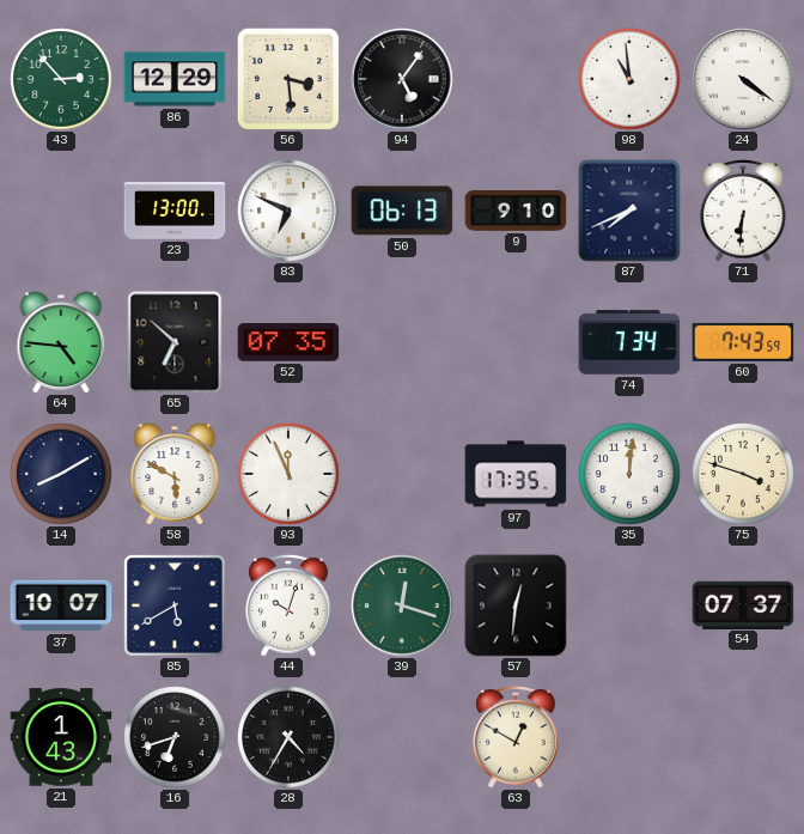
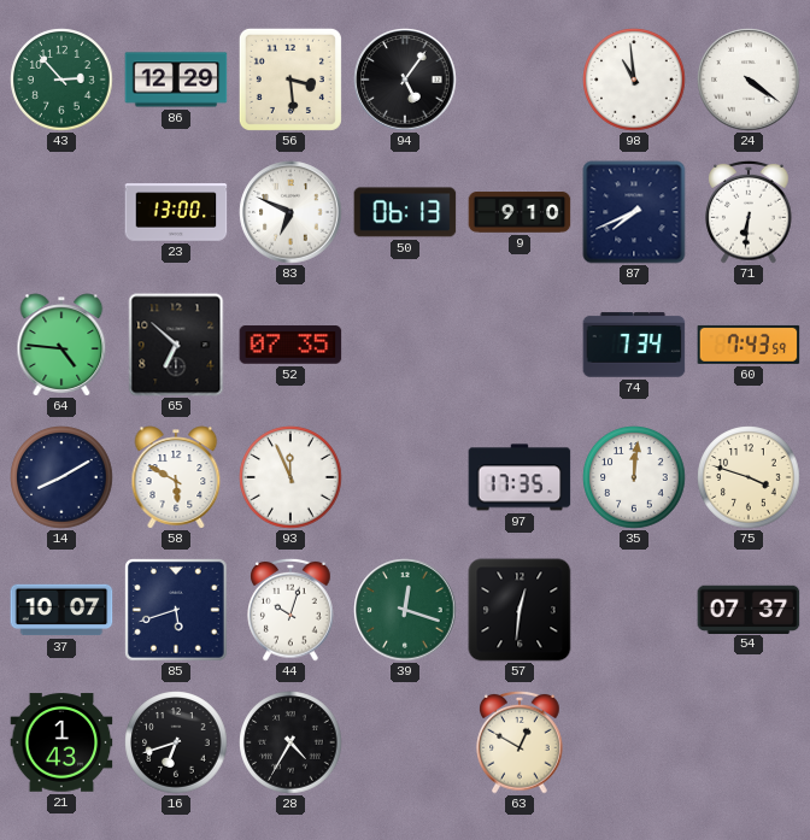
85: 5:40 -> 5:42 (176, 610)
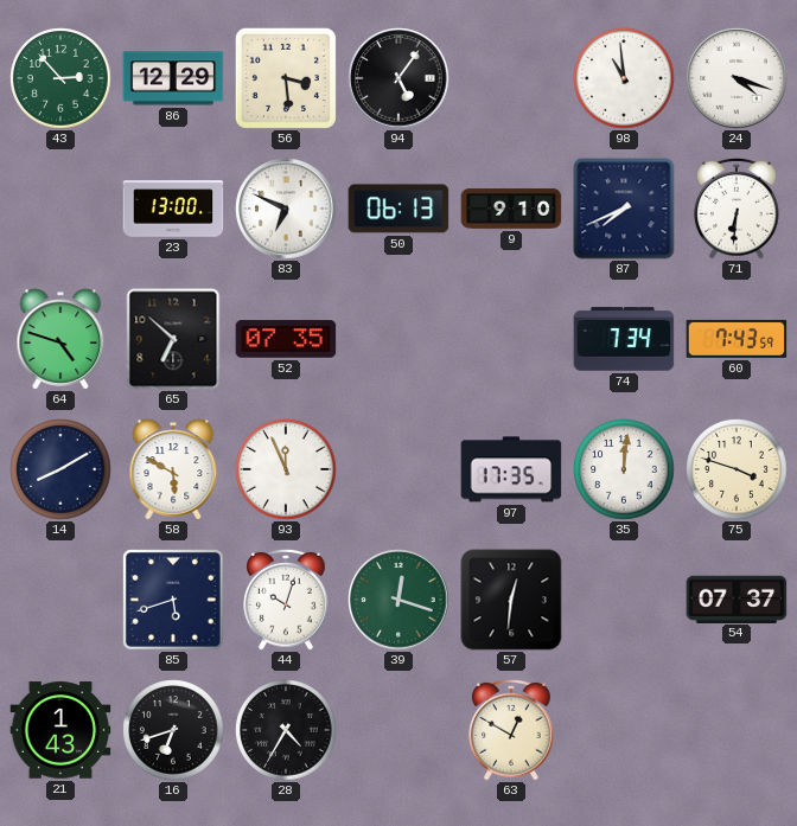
24: 4:21 -> 4:18 (737, 78)
64: 4:46 -> 4:48 (60, 339)
37: 10:07 -> none (61, 610)
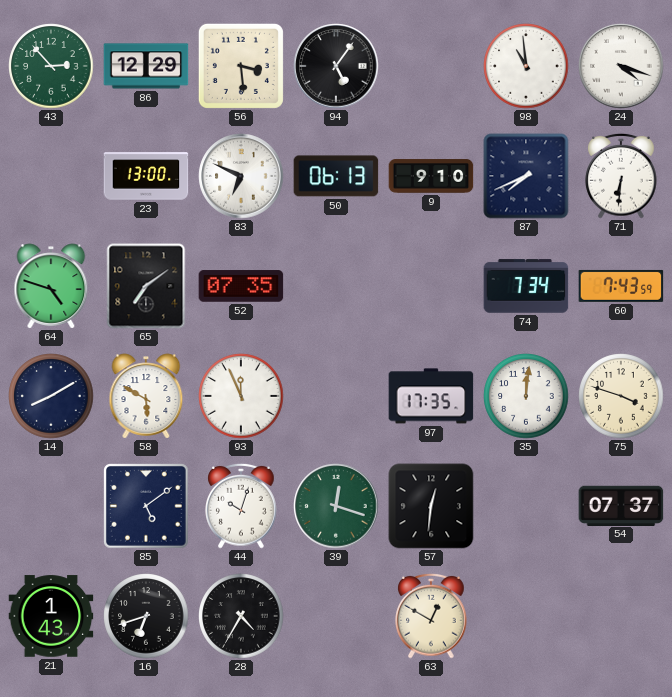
65: 6:52 -> 7:09 (146, 286)
85: 5:42 -> 5:09 (146, 506)
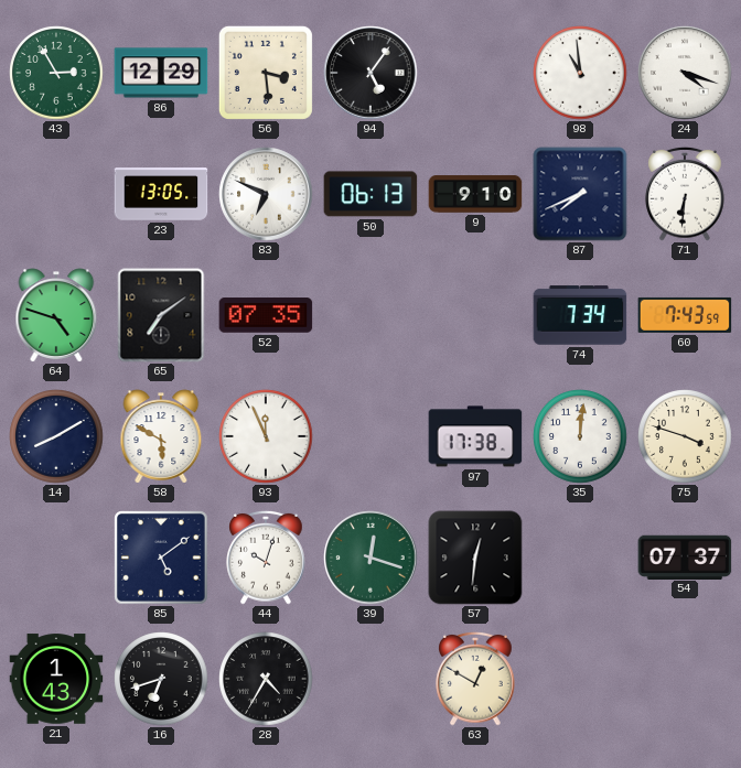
43: 2:53 -> 2:55 (56, 73)
23: 13:00 -> 13:05 (161, 194)
97: 17:35 -> 17:38 (475, 436)
